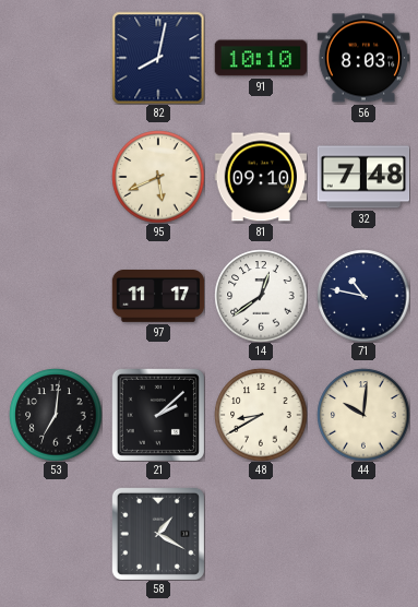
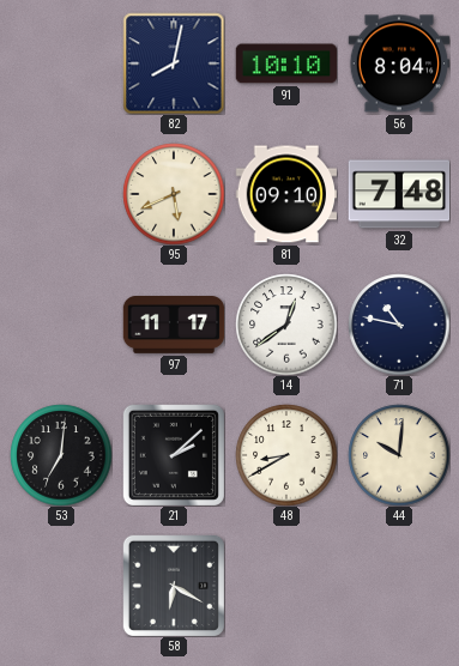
56: 8:03 -> 8:04 (399, 63)
58: 1:20 -> 6:20 (174, 586)
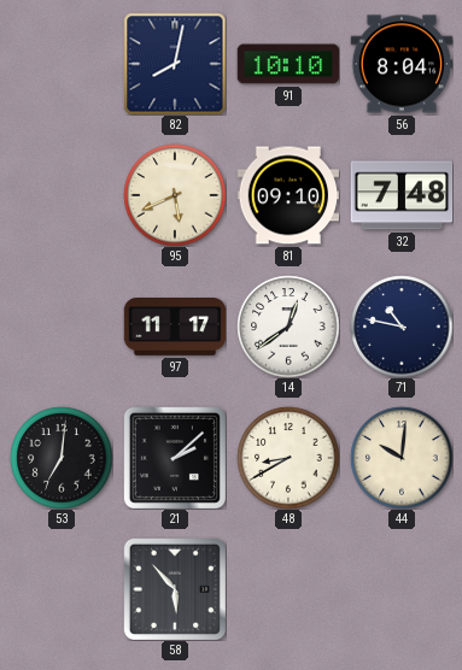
58: 6:20 -> 5:53 (175, 589)
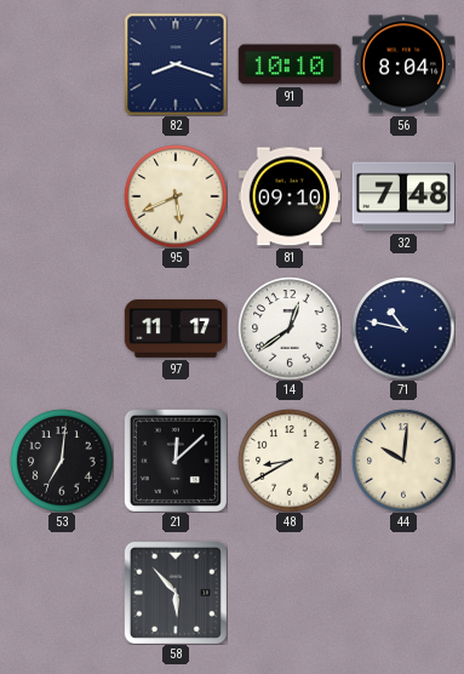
82: 8:02 -> 8:18 (176, 64)
21: 2:08 -> 12:08 (176, 461)
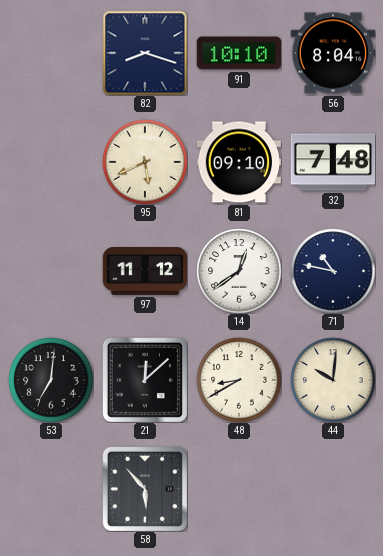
97: 11:17 -> 11:12 (145, 272)
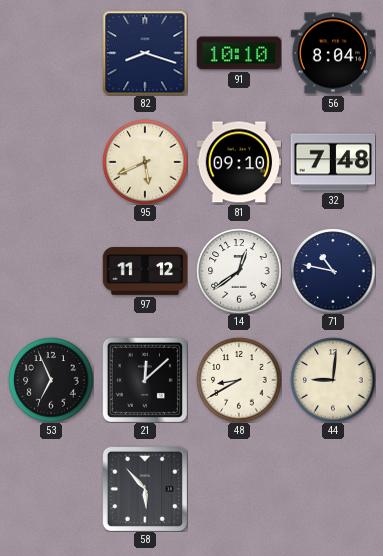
53: 7:01 -> 6:56 (51, 380)
44: 10:01 -> 9:01 (333, 380)
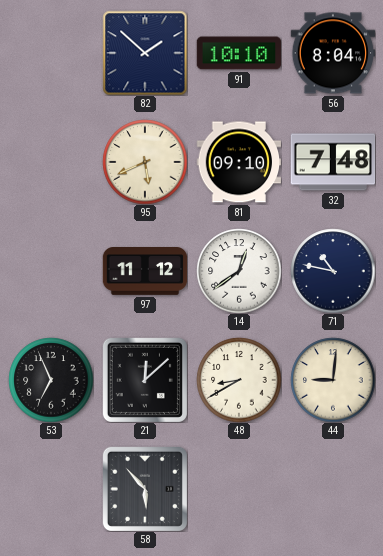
82: 8:18 -> 1:52 (145, 53)
